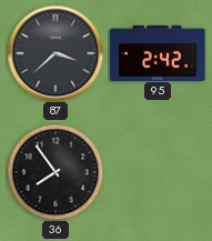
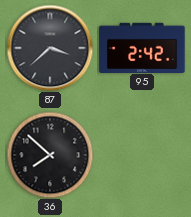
36: 7:54 -> 7:52 (50, 155)
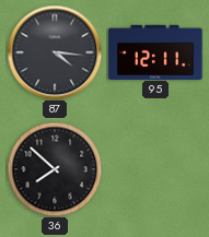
87: 3:38 -> 4:16 (55, 52)
95: 2:42 -> 12:11 (155, 51)
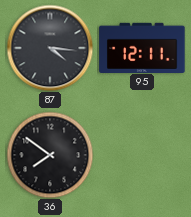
36: 7:52 -> 7:51 (50, 155)
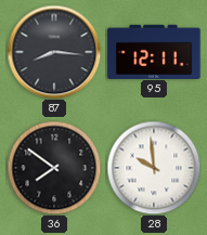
87: 4:16 -> 8:16 (54, 52)
28: none -> 9:59 (154, 168)
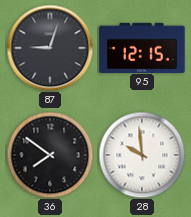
87: 8:16 -> 9:03 (50, 48)
95: 12:11 -> 12:15 (142, 47)
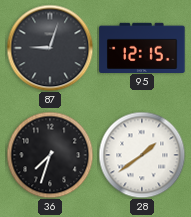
36: 7:51 -> 7:33 (50, 155)
28: 9:59 -> 1:39 (142, 155)
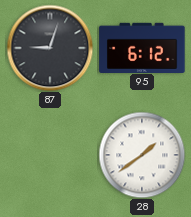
95: 12:15 -> 6:12 (142, 47)
36: 7:33 -> none (50, 155)
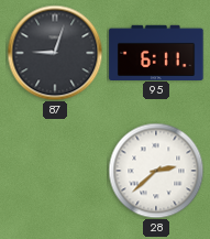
95: 6:12 -> 6:11 (156, 52)
28: 1:39 -> 2:38 (156, 171)
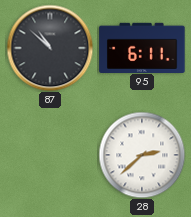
87: 9:03 -> 10:52 (50, 48)
